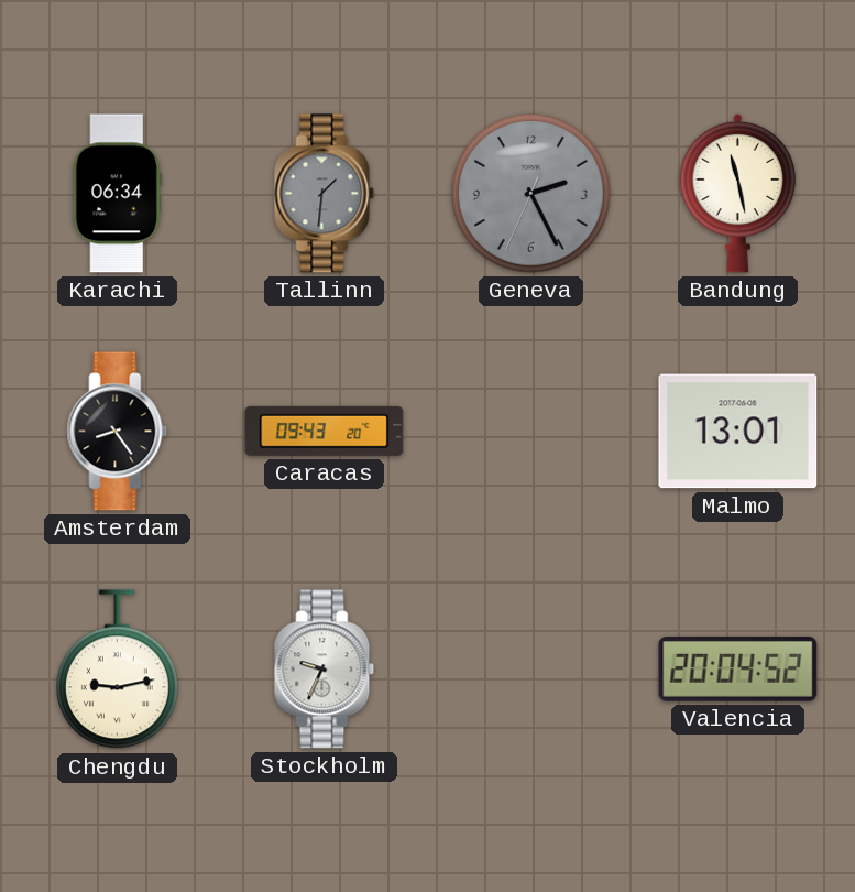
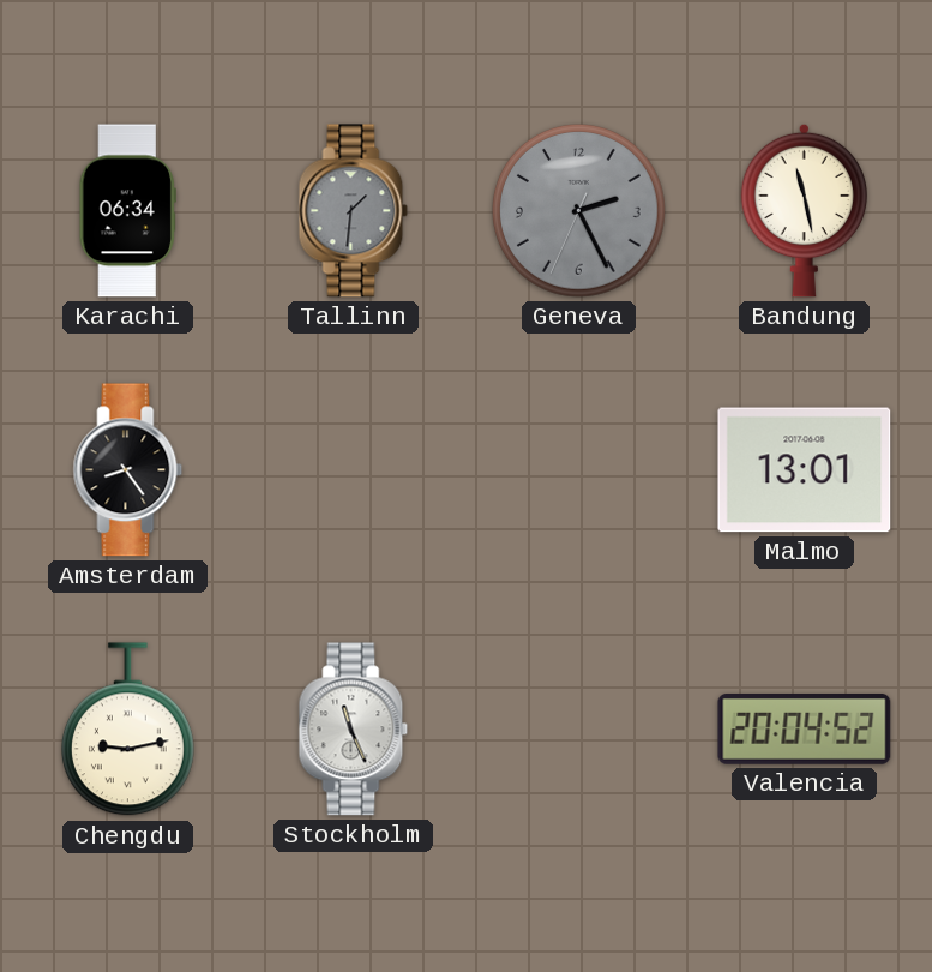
Caracas: 09:43 -> none (325, 431)
Stockholm: 9:34 -> 11:26 (354, 730)
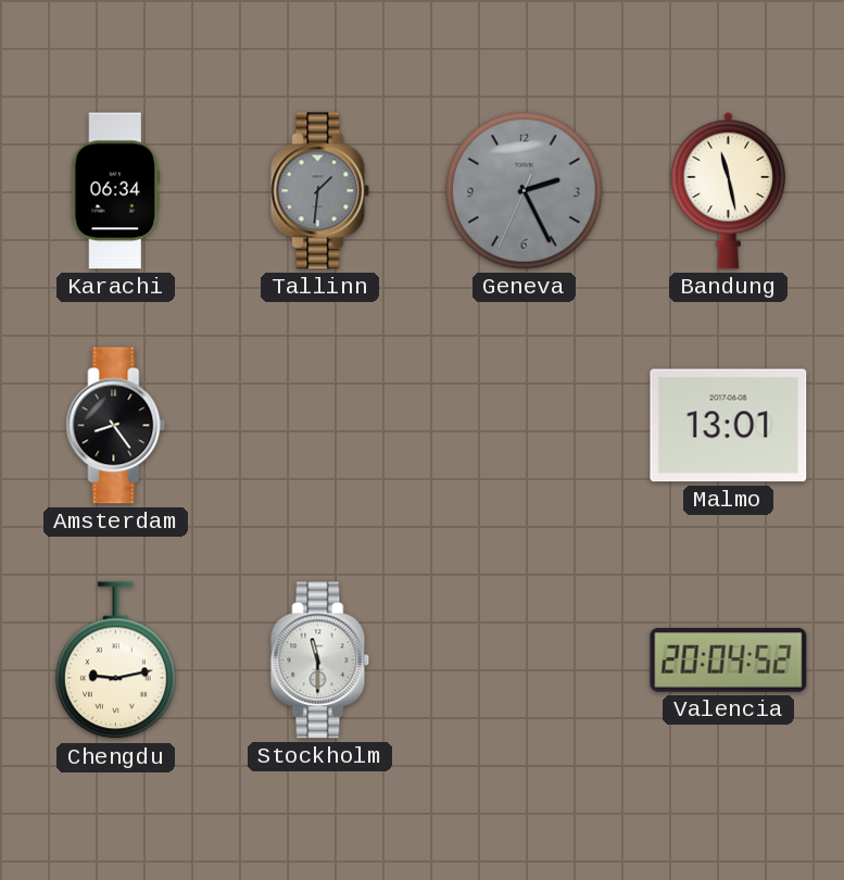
Stockholm: 11:26 -> 11:30 (320, 661)
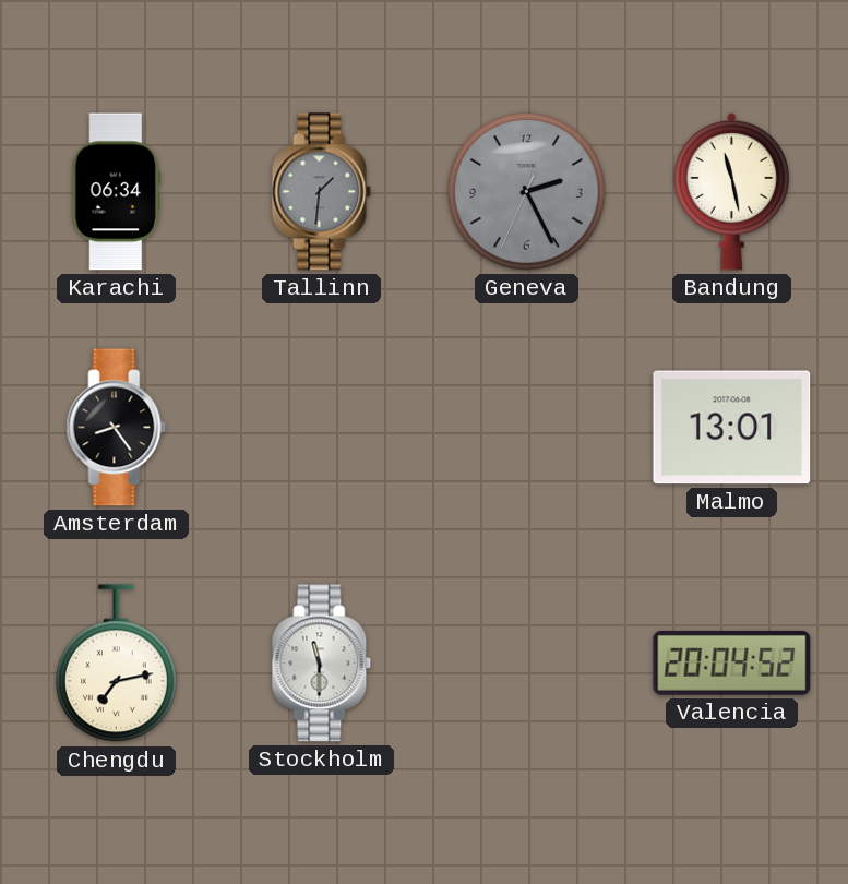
Chengdu: 9:13 -> 7:13 (116, 664)
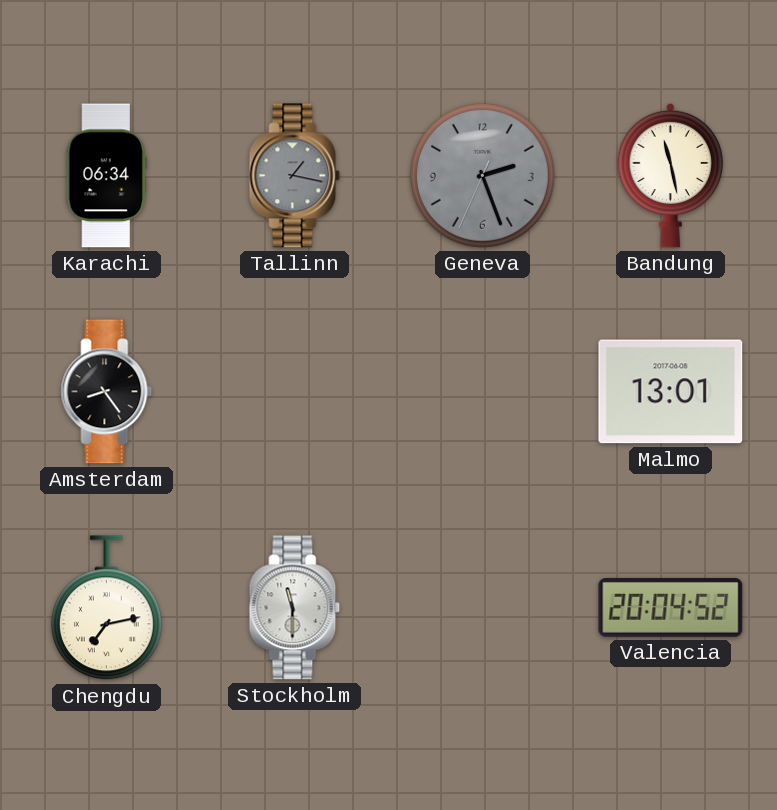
Tallinn: 1:31 -> 1:17 (295, 176)
Geneva: 2:25 -> 2:26 (483, 176)
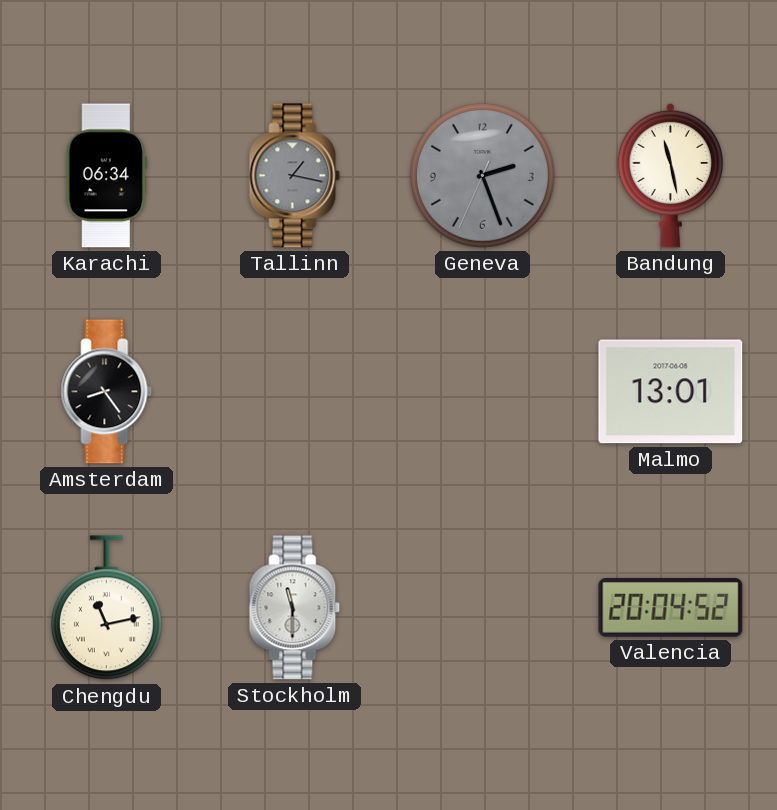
Chengdu: 7:13 -> 11:13 (106, 608)
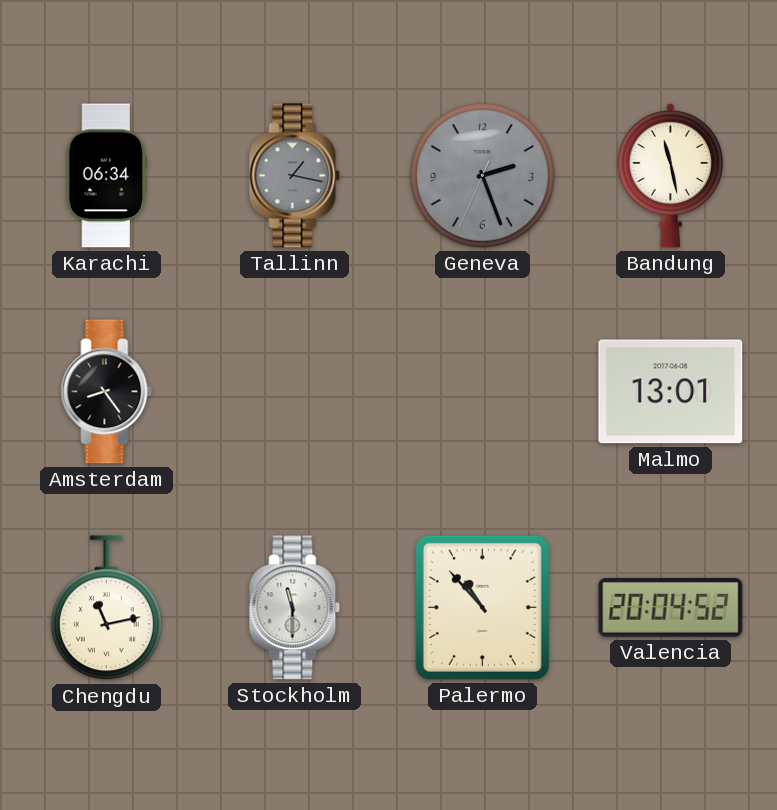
Palermo: none -> 10:53 (482, 607)
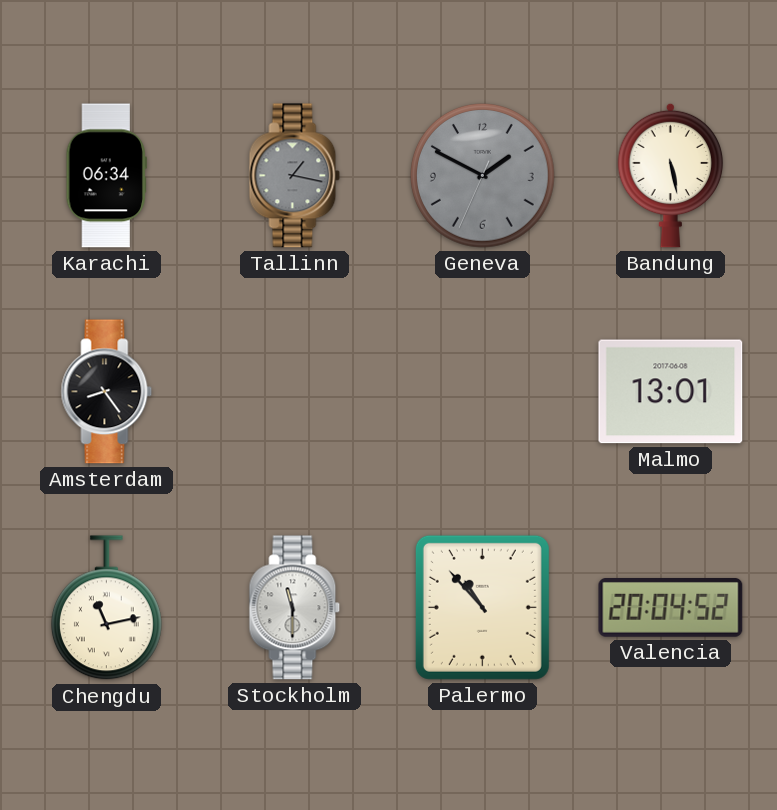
Geneva: 2:26 -> 1:49 (483, 176)
Bandung: 11:28 -> 5:28 (671, 175)
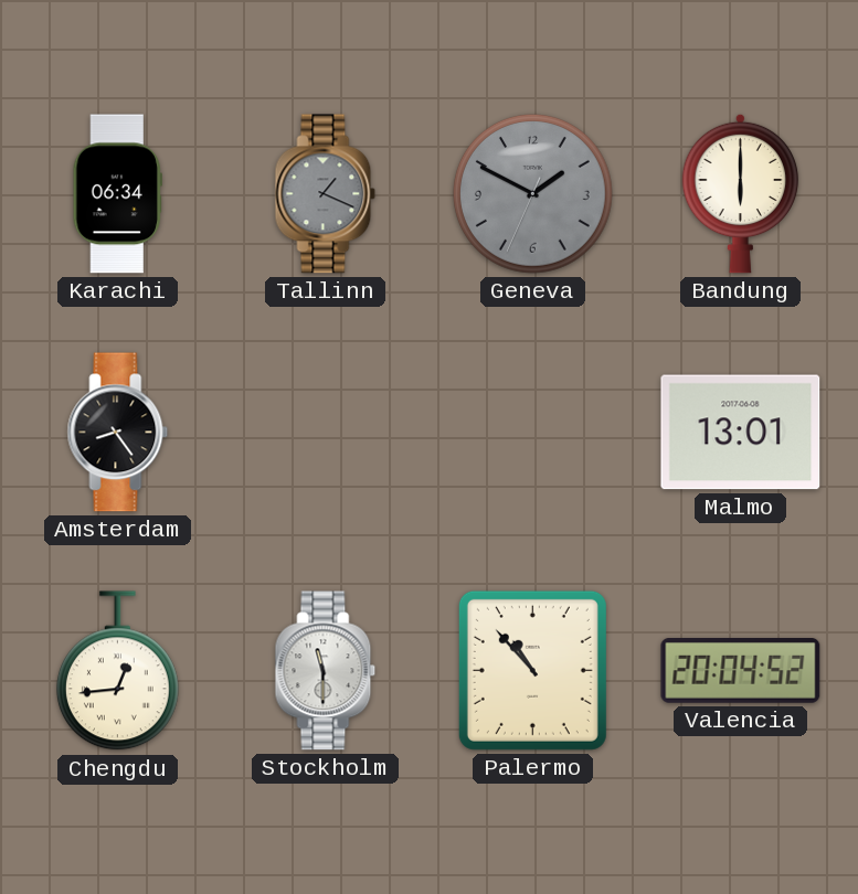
Tallinn: 1:17 -> 1:19 (326, 194)
Bandung: 5:28 -> 6:00 (741, 193)
Chengdu: 11:13 -> 12:44 (117, 671)
